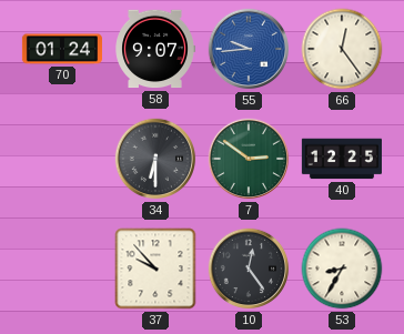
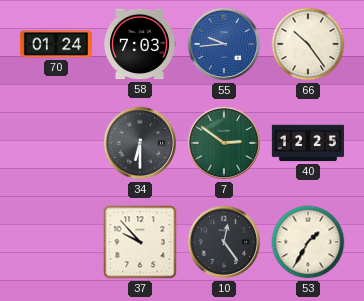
58: 9:07 -> 7:03 (140, 44)
66: 12:24 -> 10:24 (308, 44)
53: 8:35 -> 1:35 (308, 242)
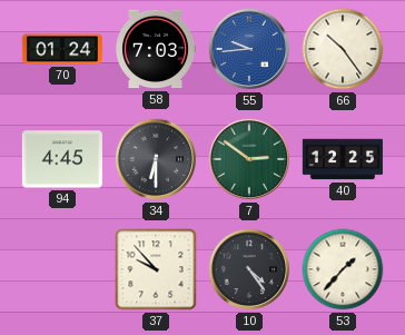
94: none -> 4:45 (62, 159)
10: 12:24 -> 4:24 (249, 269)
53: 1:35 -> 1:37 (343, 269)
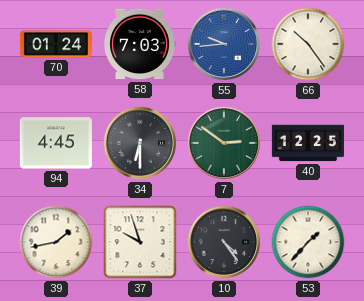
39: none -> 1:43 (56, 242)
37: 9:53 -> 9:57 (140, 242)
